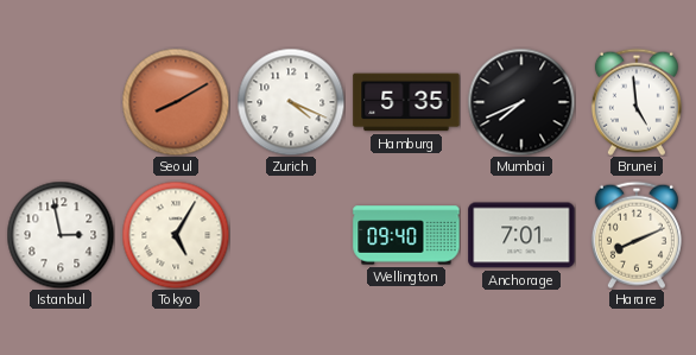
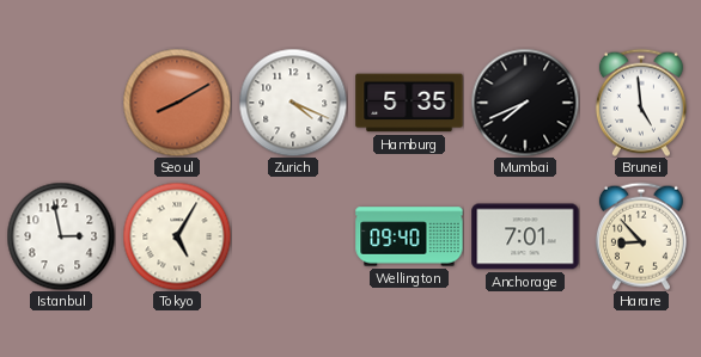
Harare: 8:11 -> 8:53 (641, 236)
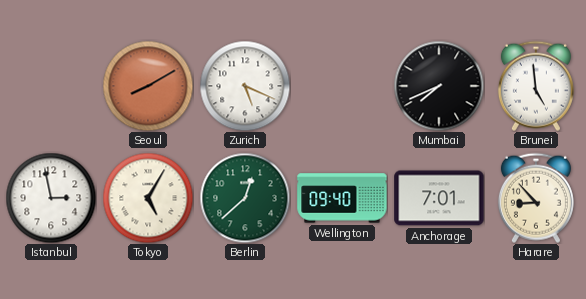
Zurich: 4:19 -> 5:19 (245, 86)
Hamburg: 5:35 -> none (409, 103)
Berlin: none -> 12:38 (245, 198)
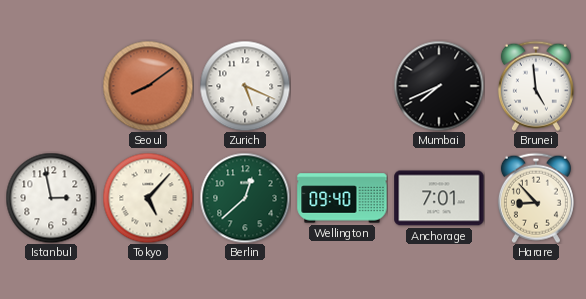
Seoul: 8:10 -> 8:09 (148, 86)
Tokyo: 5:05 -> 5:07 (148, 198)
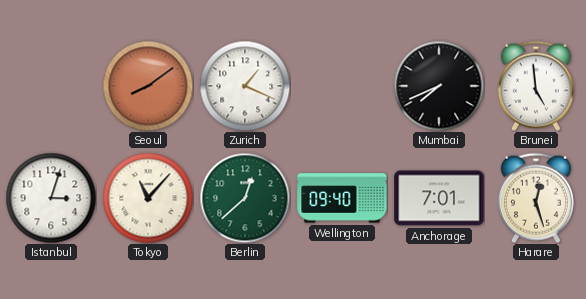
Zurich: 5:19 -> 1:19 (245, 86)
Istanbul: 2:58 -> 3:03 (51, 198)
Tokyo: 5:07 -> 11:07 (148, 198)
Harare: 8:53 -> 12:27 (536, 198)
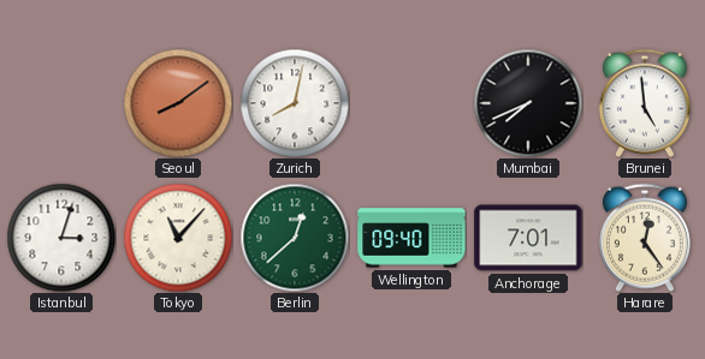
Zurich: 1:19 -> 8:02 (295, 103)
Harare: 12:27 -> 12:24 (645, 238)
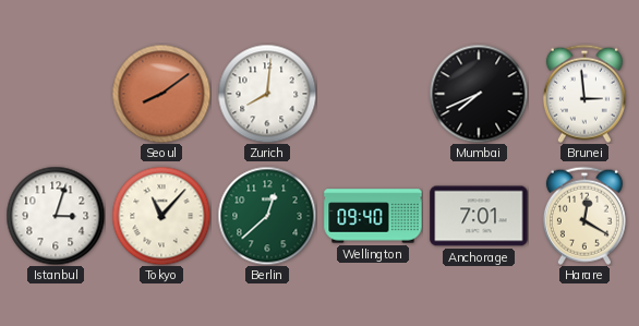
Zurich: 8:02 -> 8:01 (267, 94)
Brunei: 4:59 -> 2:59 (584, 94)
Harare: 12:24 -> 12:20 (584, 216)
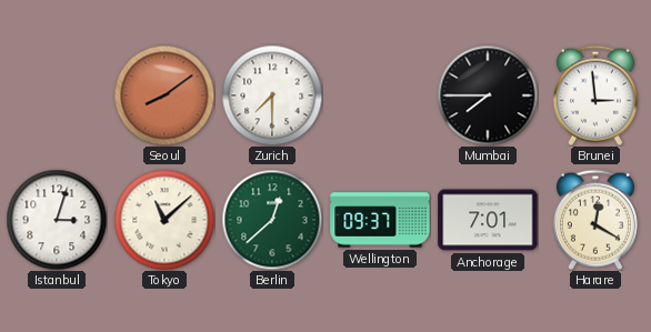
Zurich: 8:01 -> 7:30 (272, 95)
Mumbai: 7:41 -> 7:45 (488, 95)
Tokyo: 11:07 -> 11:08 (164, 220)
Wellington: 09:40 -> 09:37 (380, 220)
